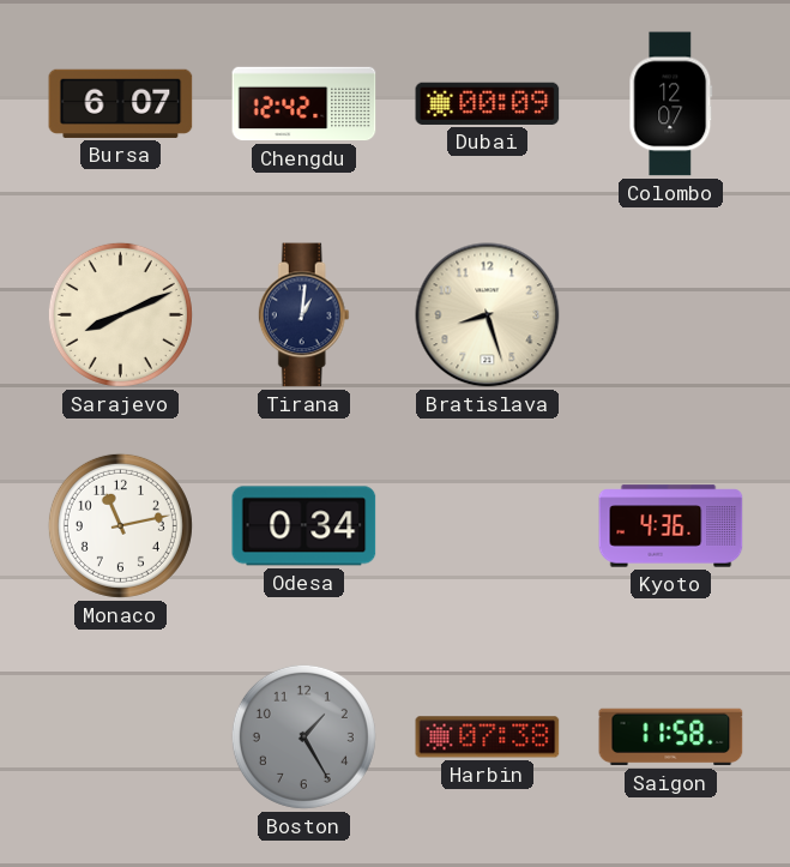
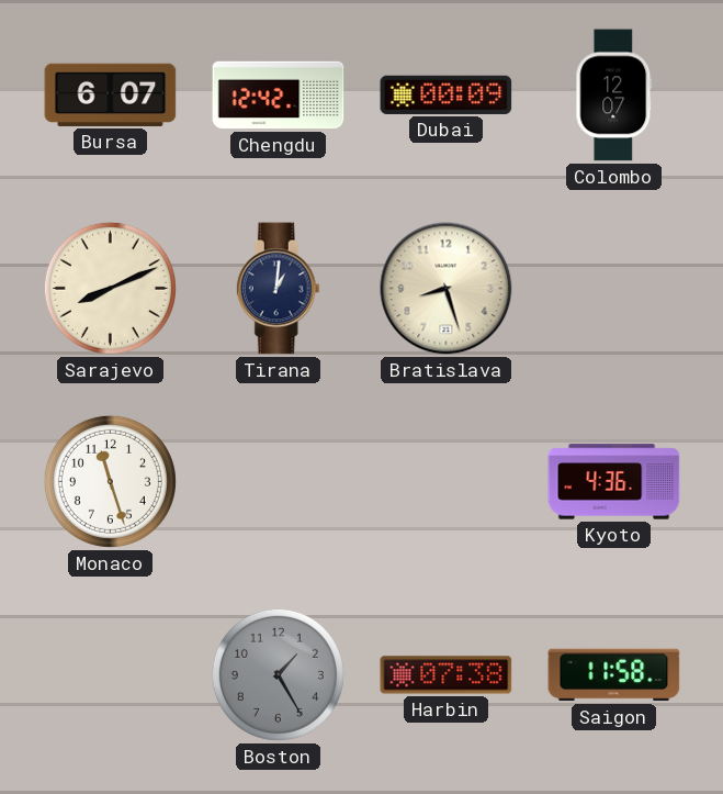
Monaco: 11:13 -> 11:27 (110, 481)
Odesa: 0:34 -> none (304, 526)
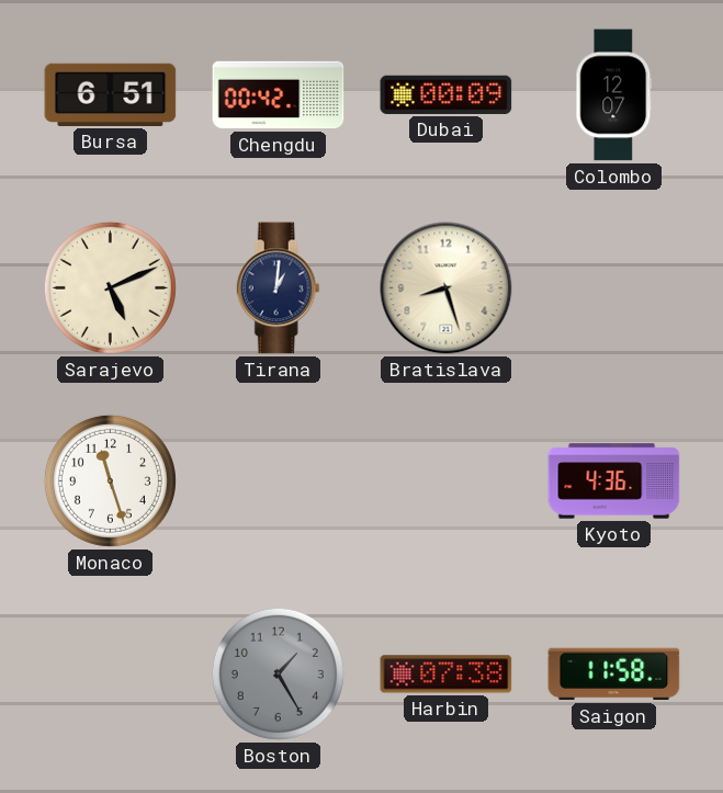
Bursa: 6:07 -> 6:51 (111, 94)
Chengdu: 12:42 -> 00:42 (279, 95)
Sarajevo: 8:11 -> 5:11 (110, 287)
